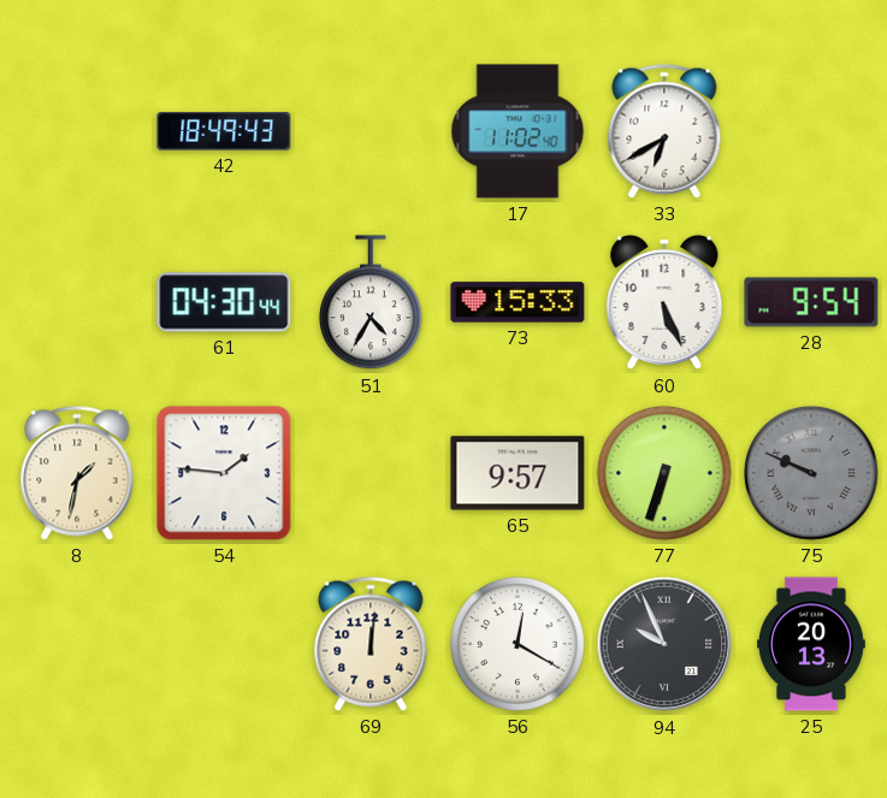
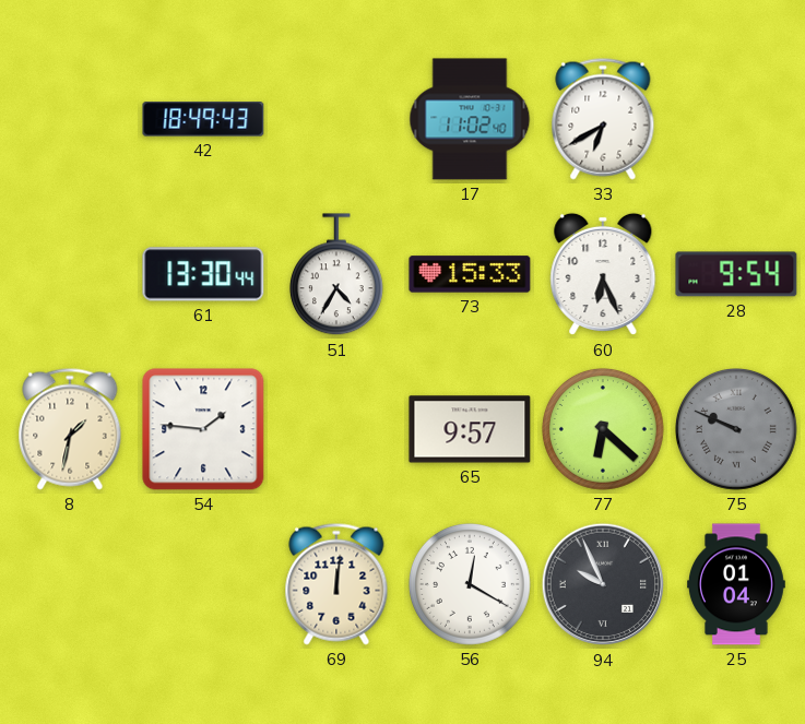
61: 04:30 -> 13:30 (203, 274)
60: 5:26 -> 6:26 (603, 274)
77: 6:33 -> 6:22 (604, 430)
25: 20:13 -> 01:04 (736, 584)
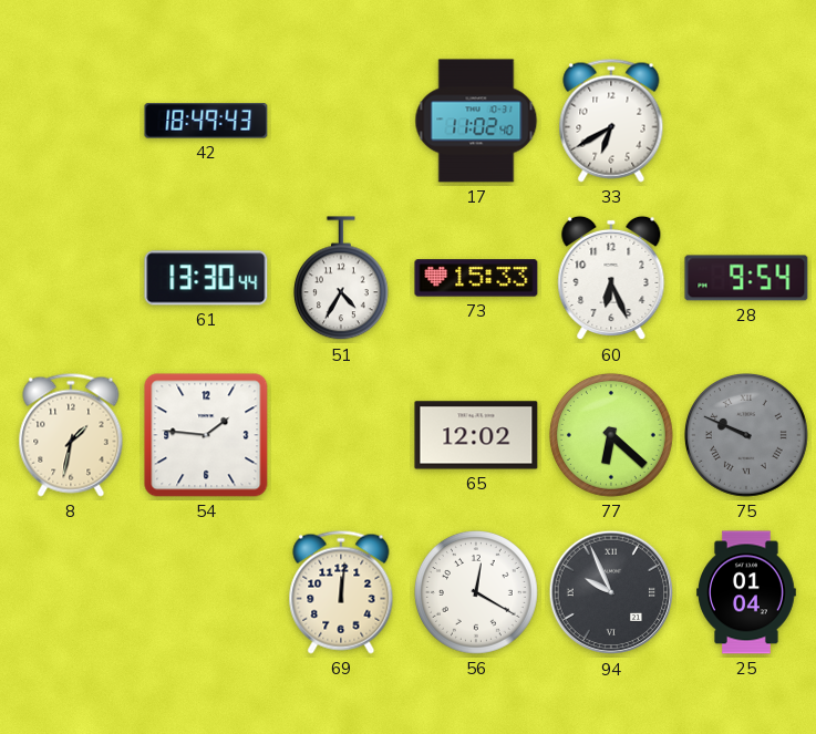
65: 9:57 -> 12:02 (476, 435)
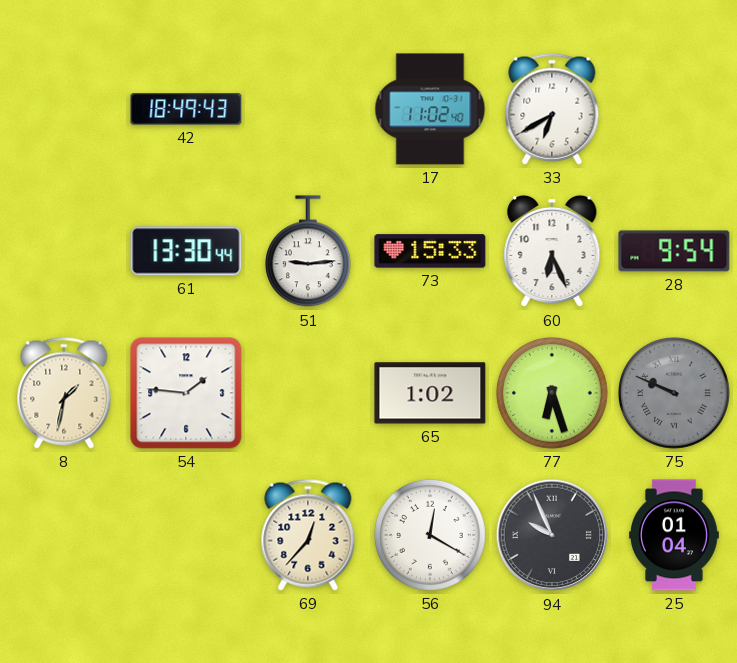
51: 4:35 -> 9:14 (308, 252)
65: 12:02 -> 1:02 (430, 393)
77: 6:22 -> 6:27 (553, 394)
69: 12:01 -> 12:37 (308, 535)
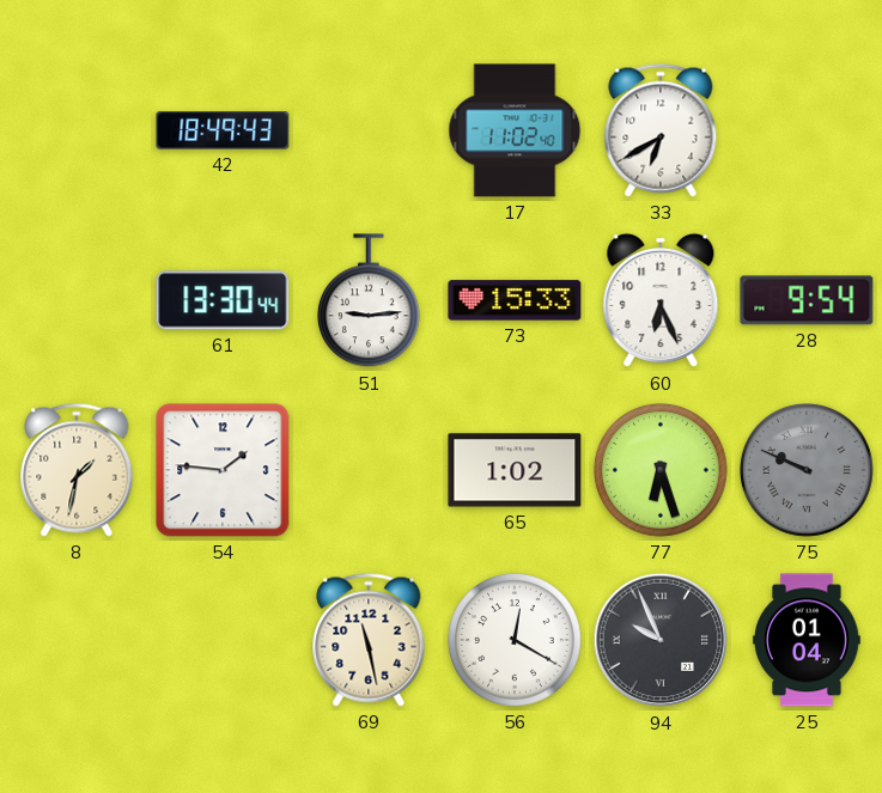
69: 12:37 -> 11:28 (369, 640)
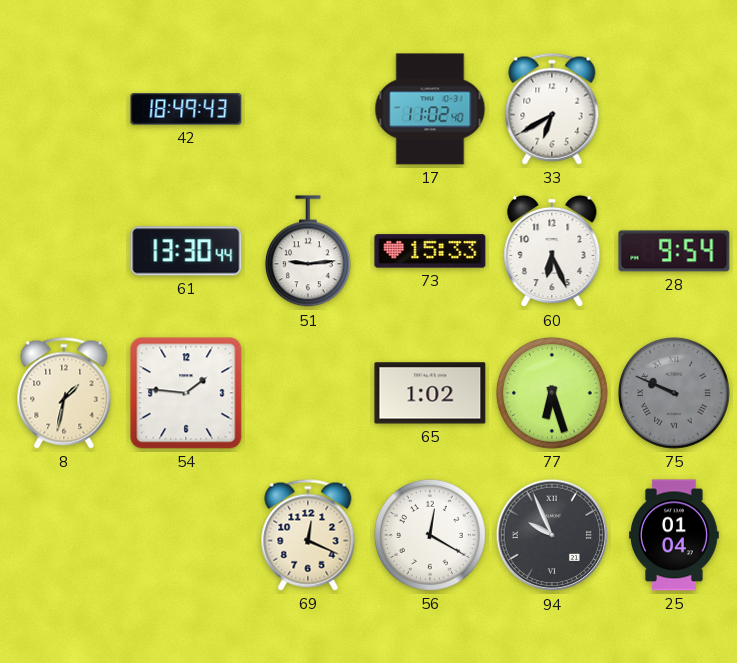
69: 11:28 -> 12:19 (308, 535)
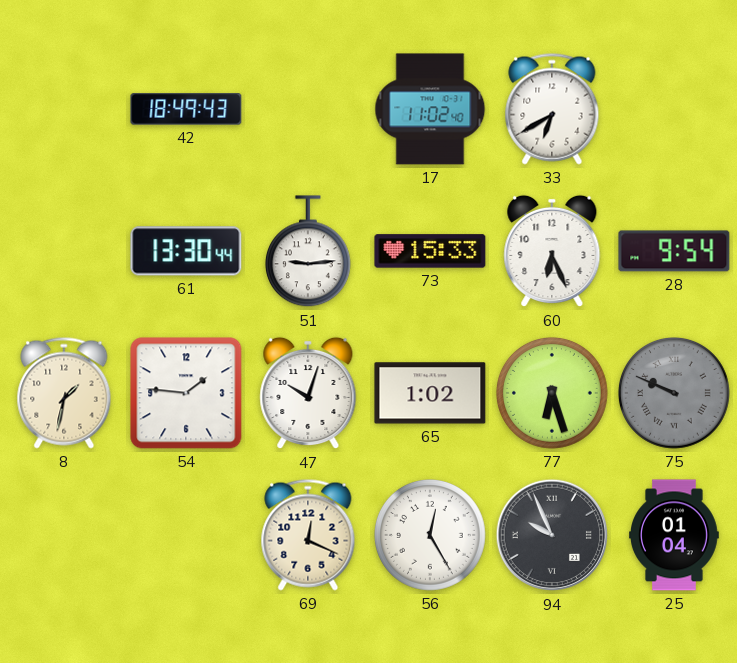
47: none -> 10:03 (308, 393)
56: 12:20 -> 12:25 (431, 536)
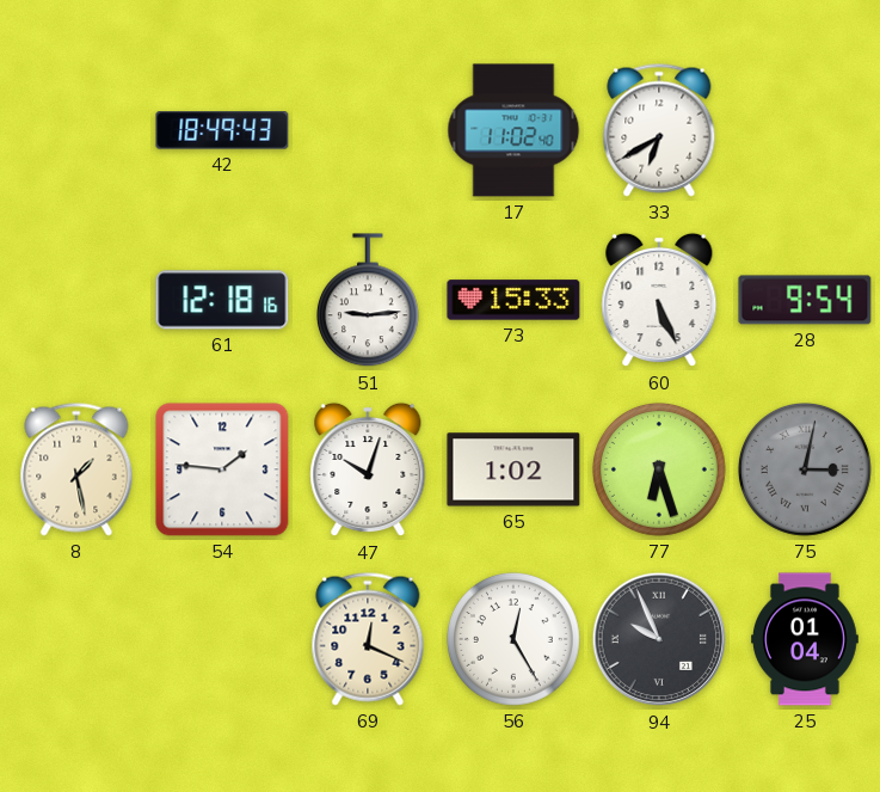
61: 13:30 -> 12:18 (222, 300)
60: 6:26 -> 5:26 (659, 300)
8: 1:32 -> 1:28 (76, 469)
75: 9:49 -> 3:02 (806, 471)
